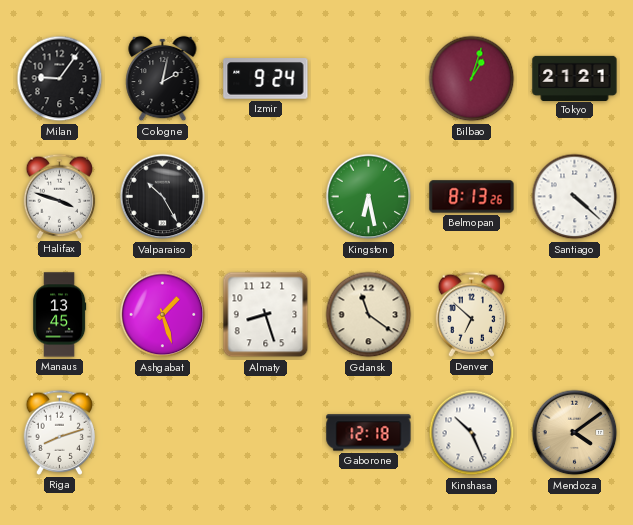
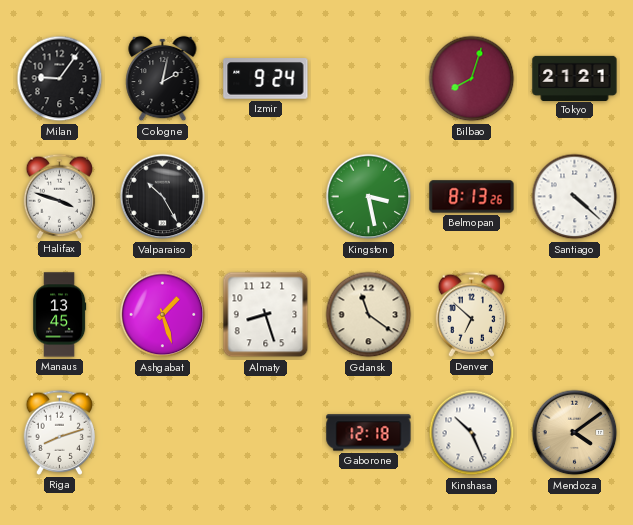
Bilbao: 1:03 -> 8:03 (472, 79)
Kingston: 6:28 -> 3:28 (369, 197)
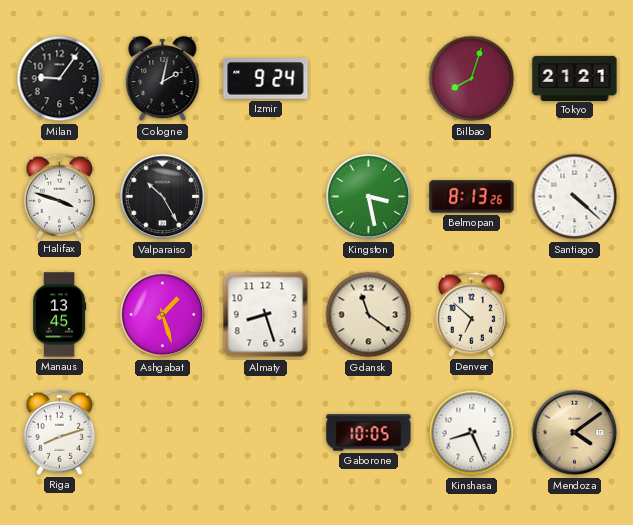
Gaborone: 12:18 -> 10:05 (369, 433)
Kinshasa: 10:26 -> 8:26 (472, 433)
